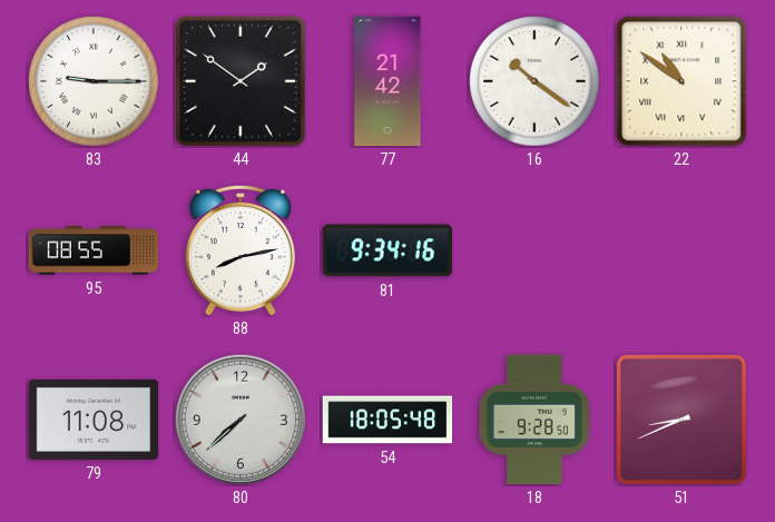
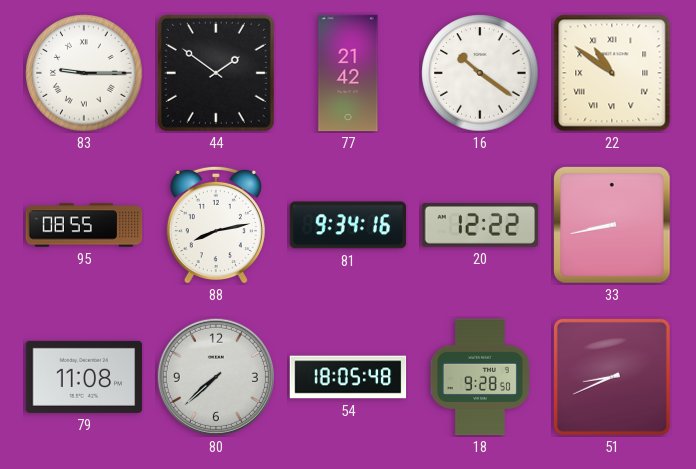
20: none -> 12:22 (480, 226)
33: none -> 8:43 (613, 226)
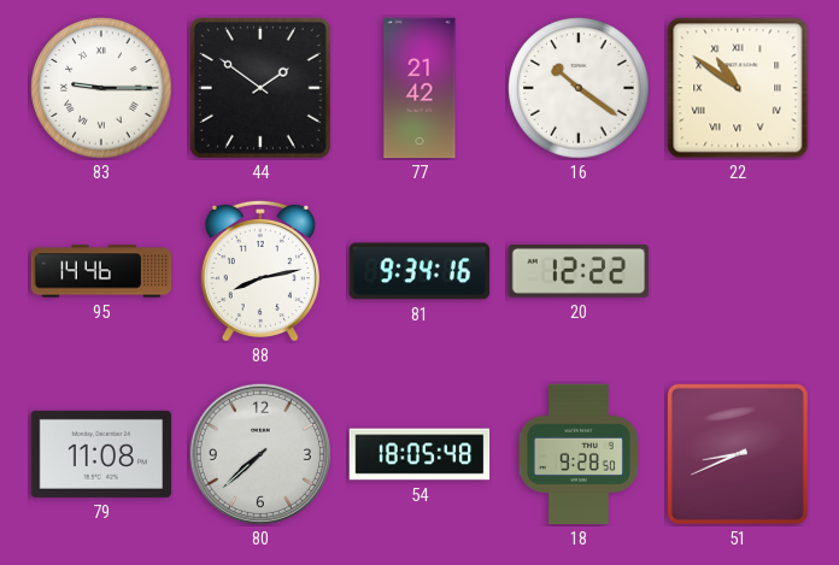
95: 08:55 -> 14:46 (101, 271)
33: 8:43 -> none (613, 226)
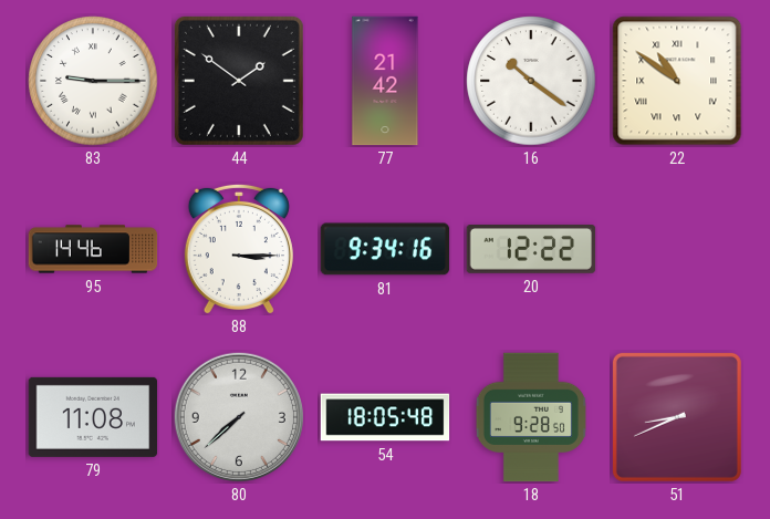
88: 8:13 -> 3:15 (239, 249)
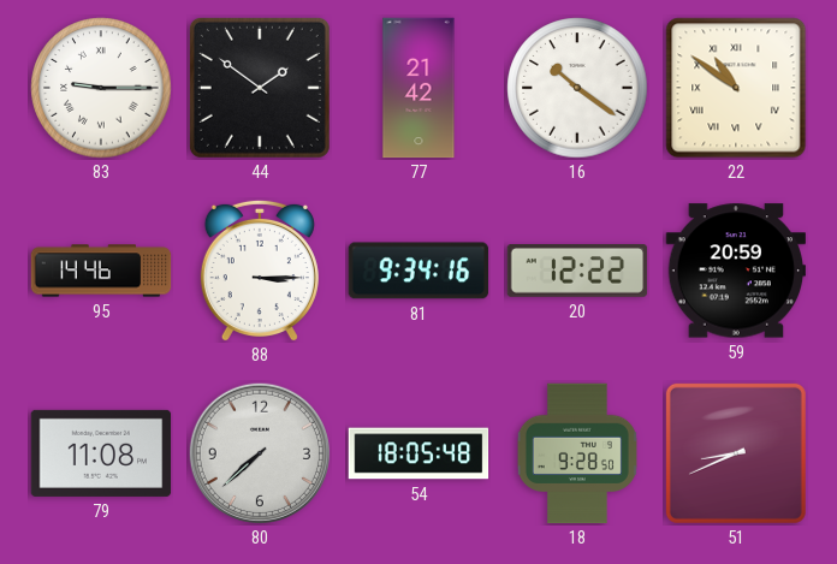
59: none -> 20:59 (735, 271)
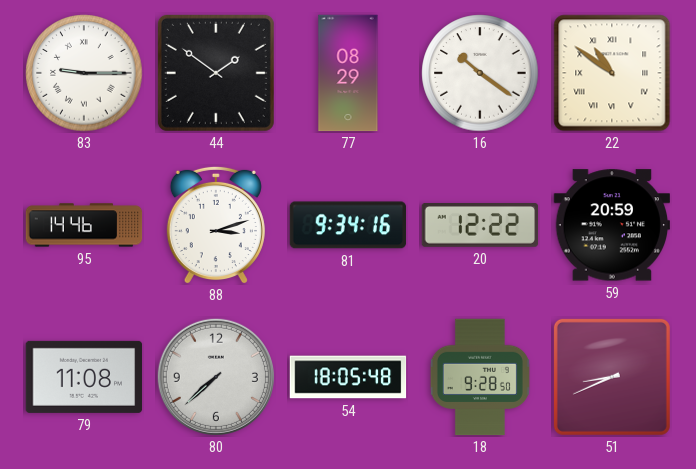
77: 21:42 -> 08:29 (348, 73)
88: 3:15 -> 3:12 (216, 225)
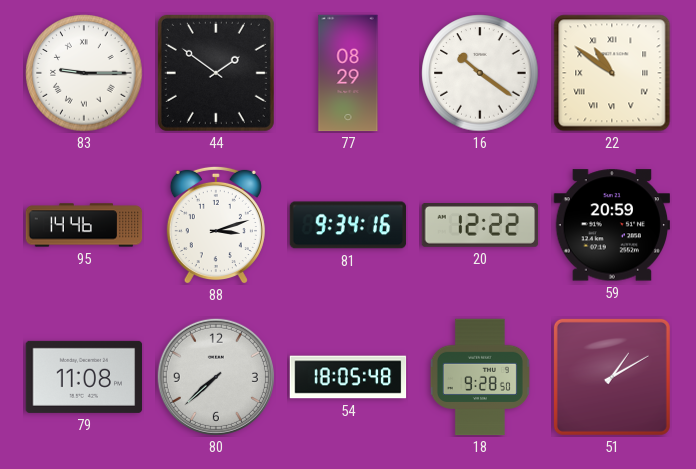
51: 8:41 -> 1:10 (612, 377)
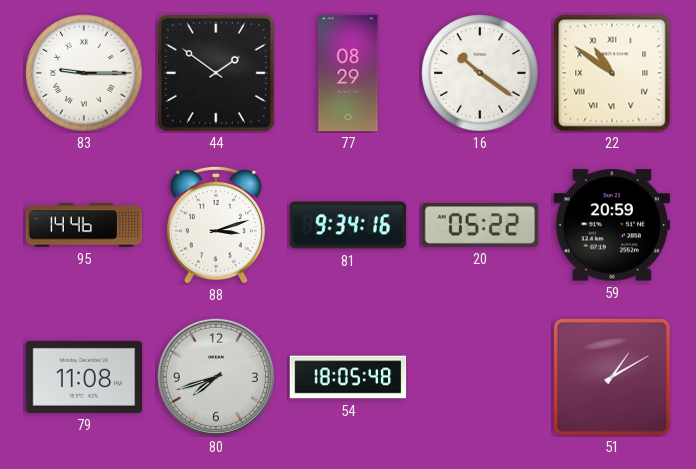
20: 12:22 -> 05:22 (480, 226)
80: 7:38 -> 7:42 (216, 377)
18: 9:28 -> none (480, 377)
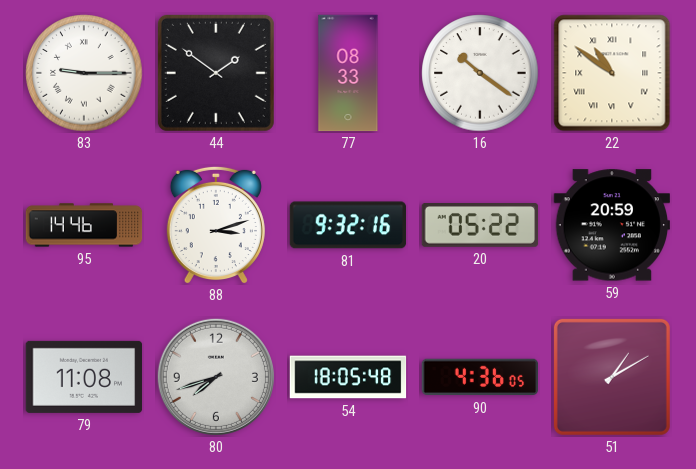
77: 08:29 -> 08:33 (348, 73)
81: 9:34 -> 9:32 (348, 225)
90: none -> 4:36 (480, 377)
